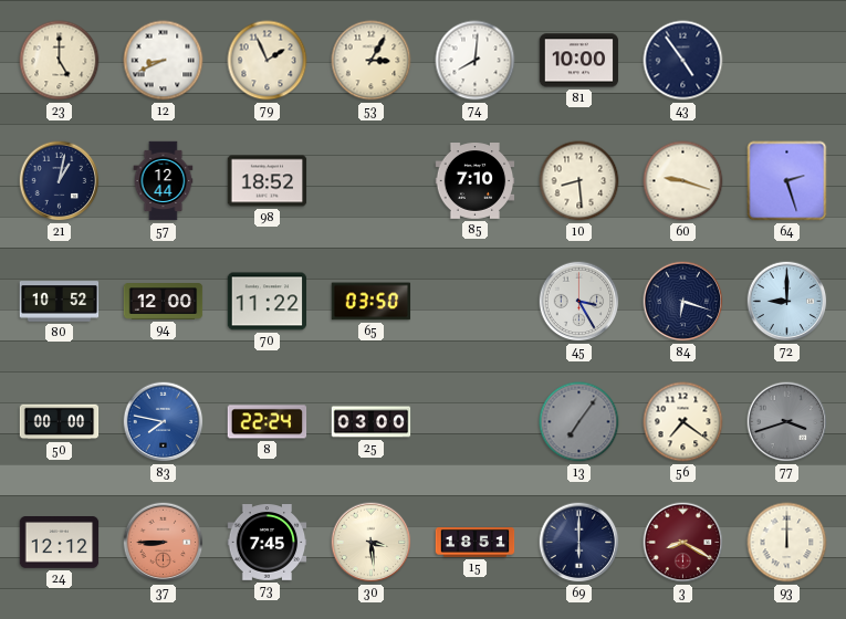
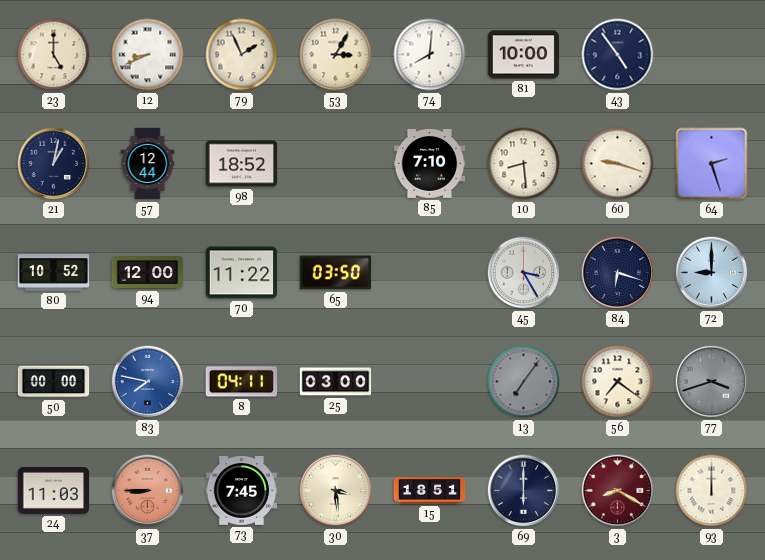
8: 22:24 -> 04:11 (242, 382)
24: 12:12 -> 11:03 (54, 491)
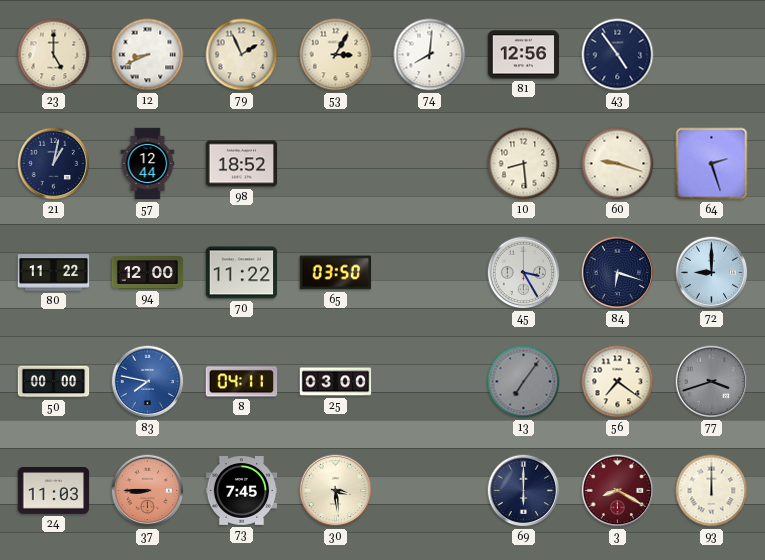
81: 10:00 -> 12:56 (524, 55)
85: 7:10 -> none (430, 164)
80: 10:52 -> 11:22 (54, 273)
15: 18:51 -> none (430, 491)
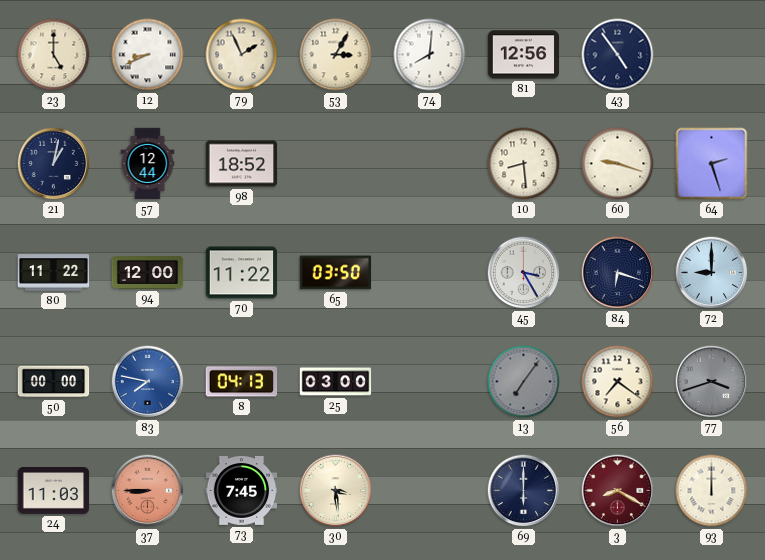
8: 04:11 -> 04:13 (242, 382)
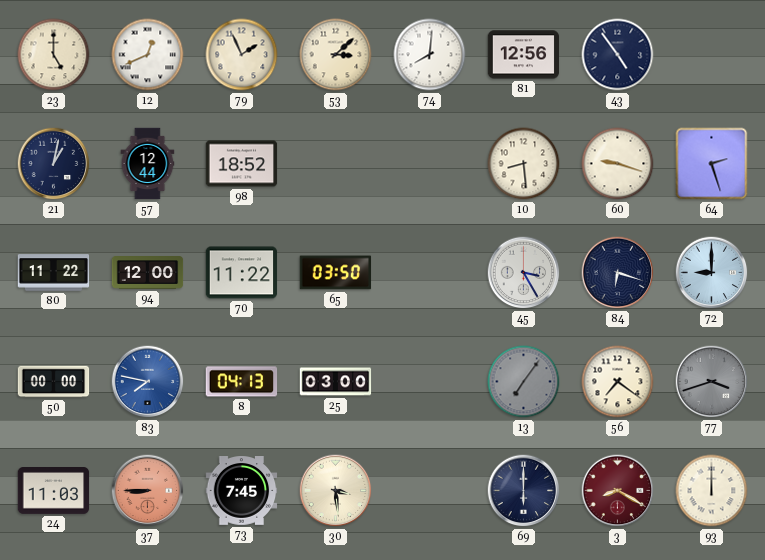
12: 8:41 -> 12:41 (148, 55)
53: 3:05 -> 3:08 (336, 55)
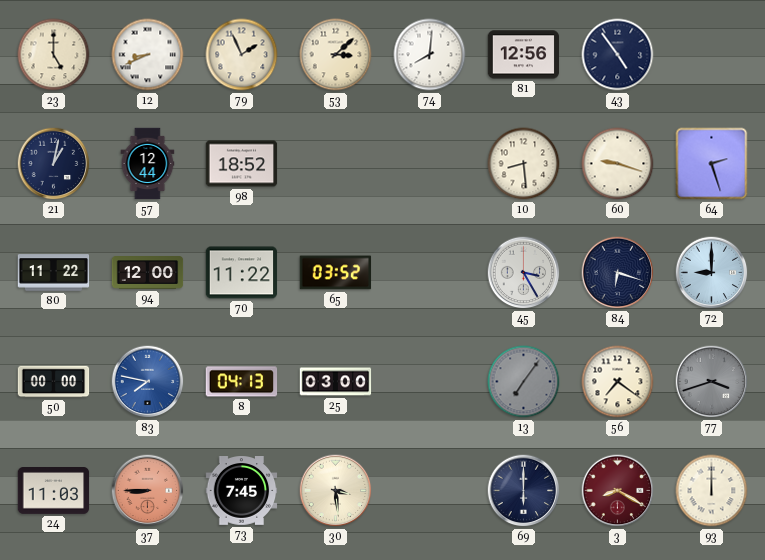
12: 12:41 -> 8:41 (148, 55)
65: 03:50 -> 03:52 (336, 273)
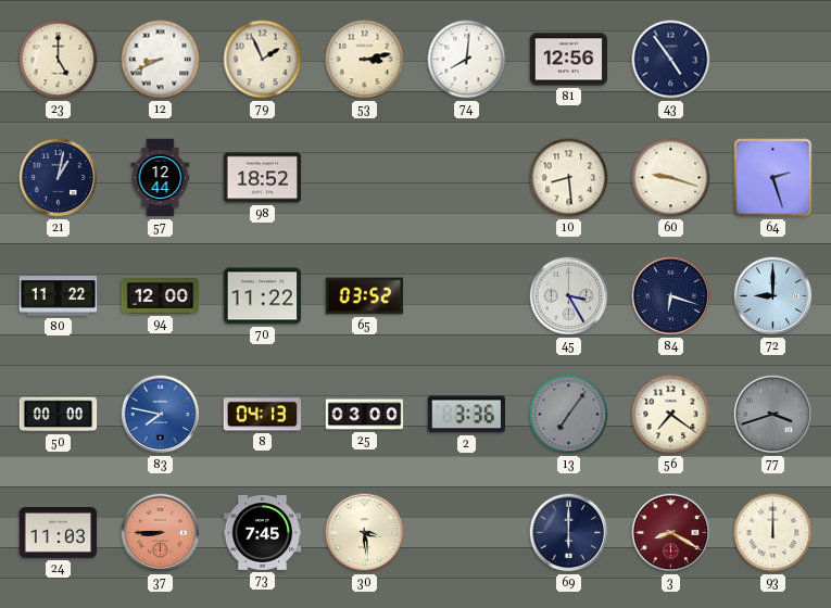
53: 3:08 -> 3:13 (365, 60)
2: none -> 3:36 (466, 415)
